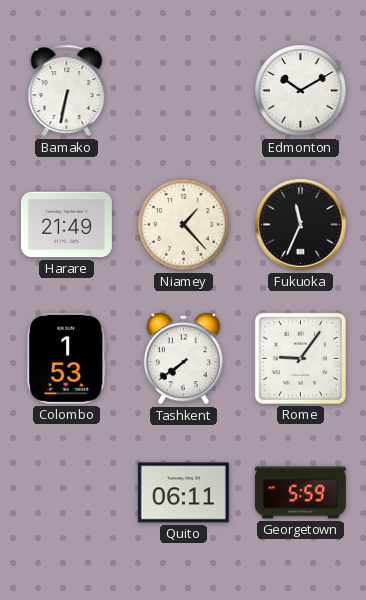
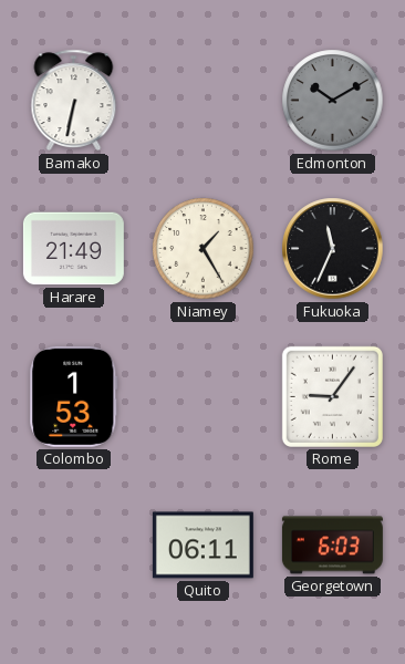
Edmonton dial: white -> grey (333, 101)
Niamey: 1:23 -> 1:25 (204, 249)
Tashkent: 7:39 -> none (183, 359)
Georgetown: 5:59 -> 6:03 (332, 546)
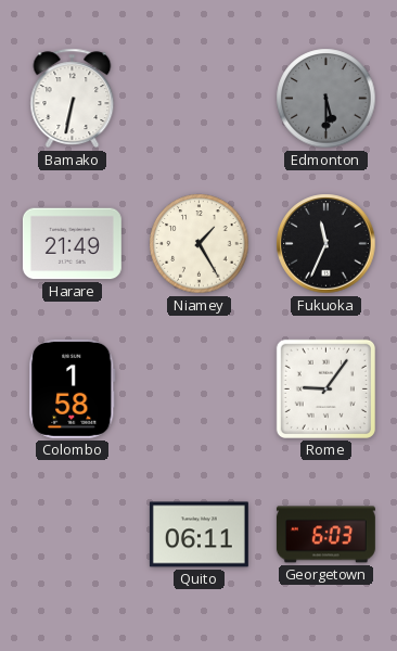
Edmonton: 10:10 -> 5:30 (326, 99)
Colombo: 1:53 -> 1:58 (73, 388)
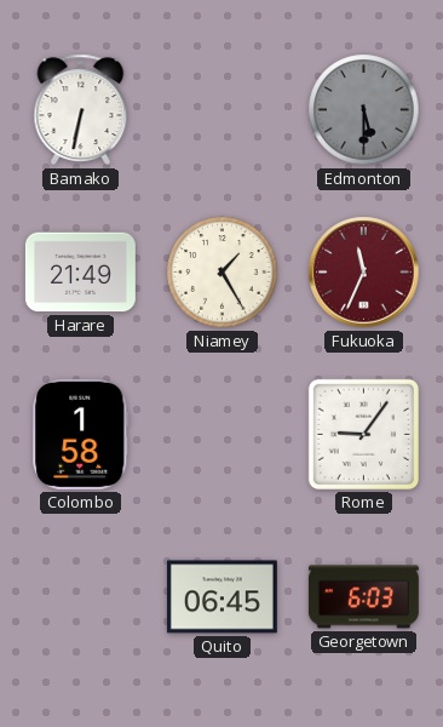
Fukuoka dial: black -> burgundy (364, 273)
Quito: 06:11 -> 06:45 (221, 597)
